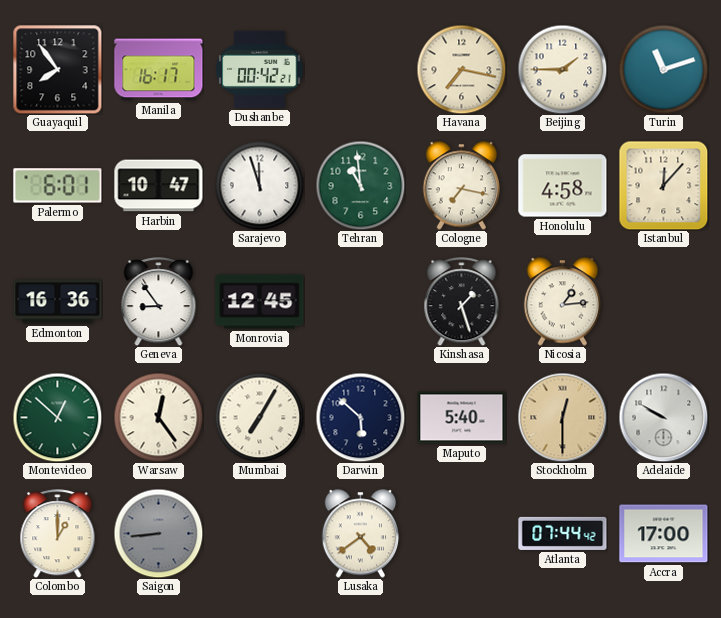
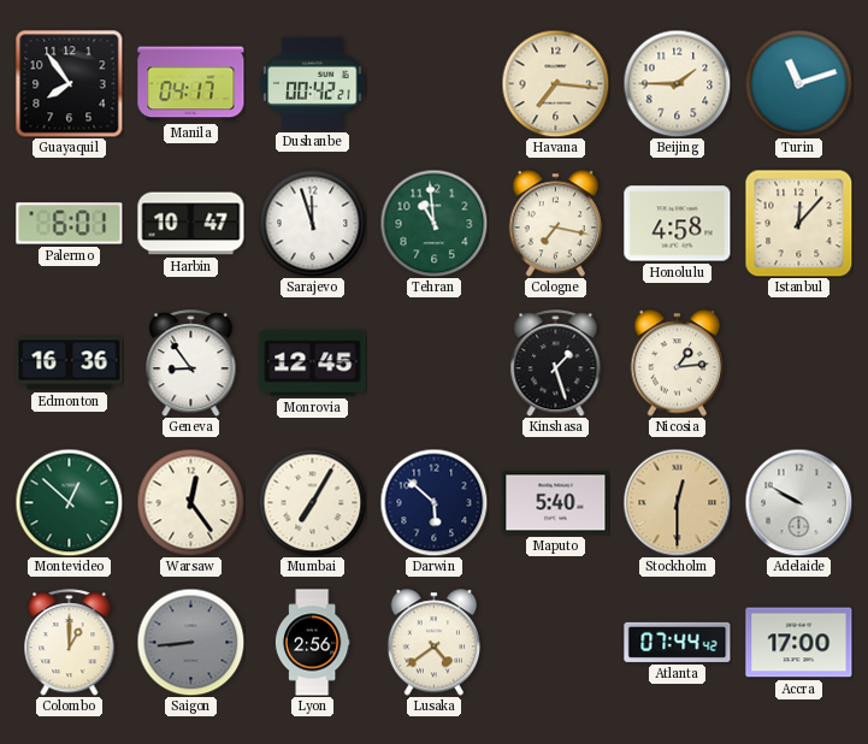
Manila: 16:17 -> 04:17 (191, 84)
Havana: 7:17 -> 7:16 (555, 83)
Lyon: none -> 2:56 (312, 643)
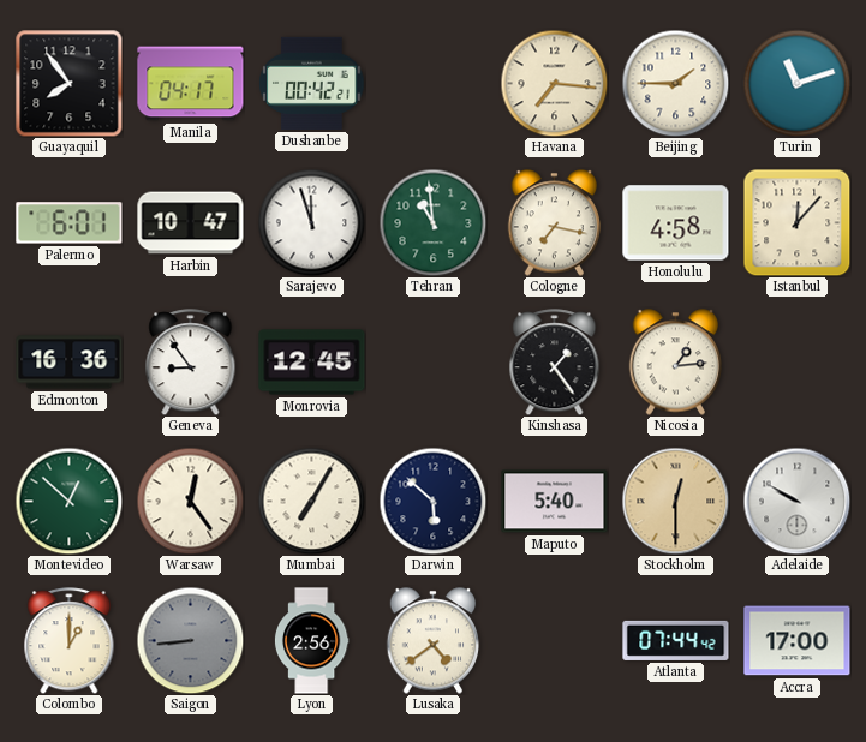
Kinshasa: 1:27 -> 1:24 (555, 363)
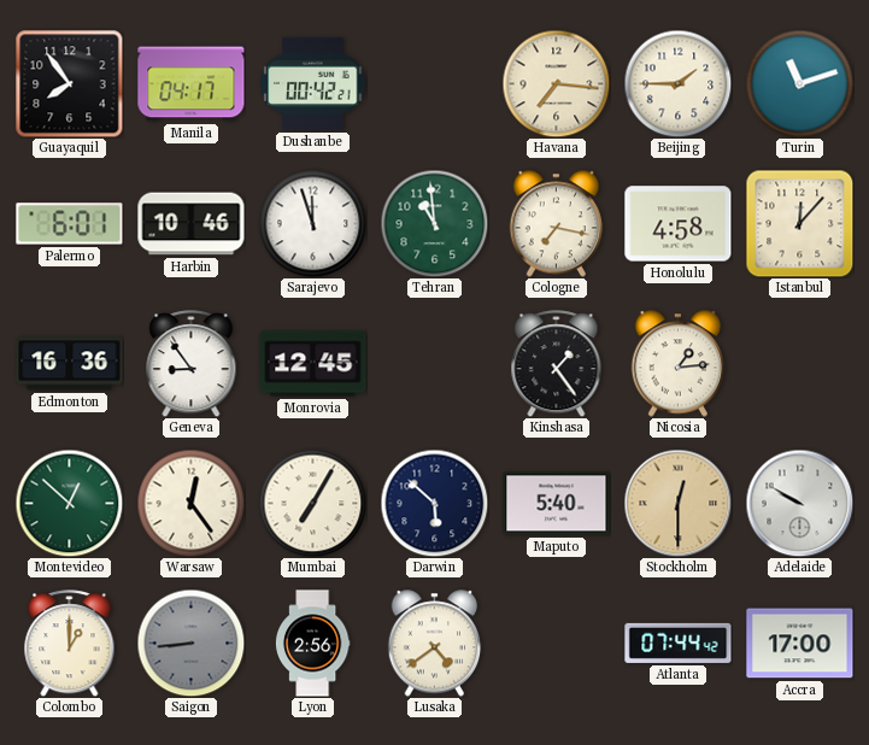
Harbin: 10:47 -> 10:46 (192, 224)
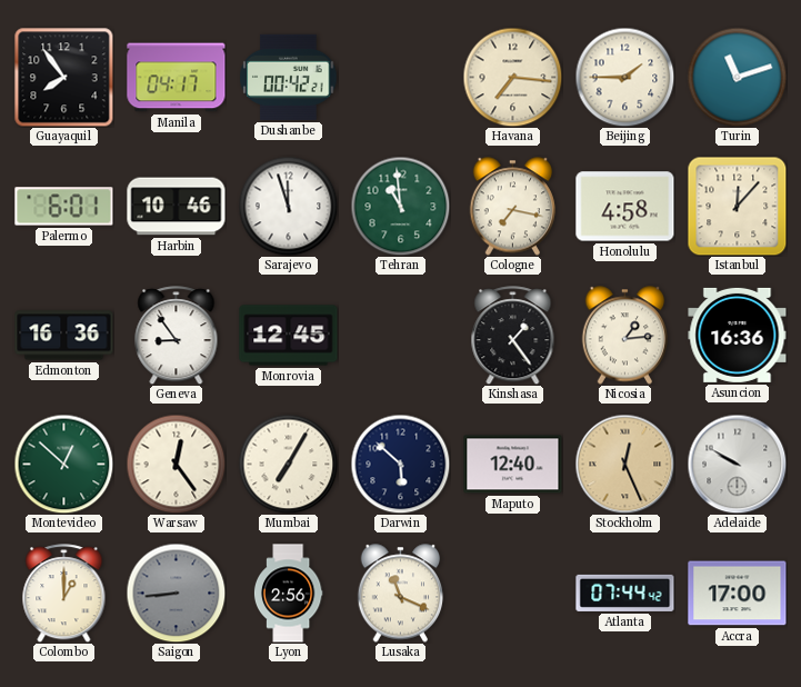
Asuncion: none -> 16:36 (738, 335)
Maputo: 5:40 -> 12:40 (513, 465)
Stockholm: 12:30 -> 12:26 (624, 464)
Lusaka: 4:39 -> 11:19 (401, 594)
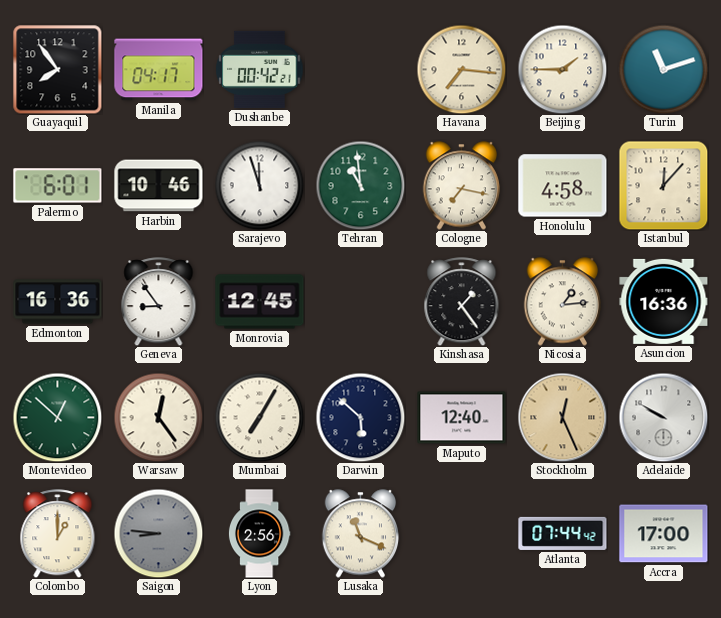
Saigon: 8:44 -> 8:46 (158, 533)
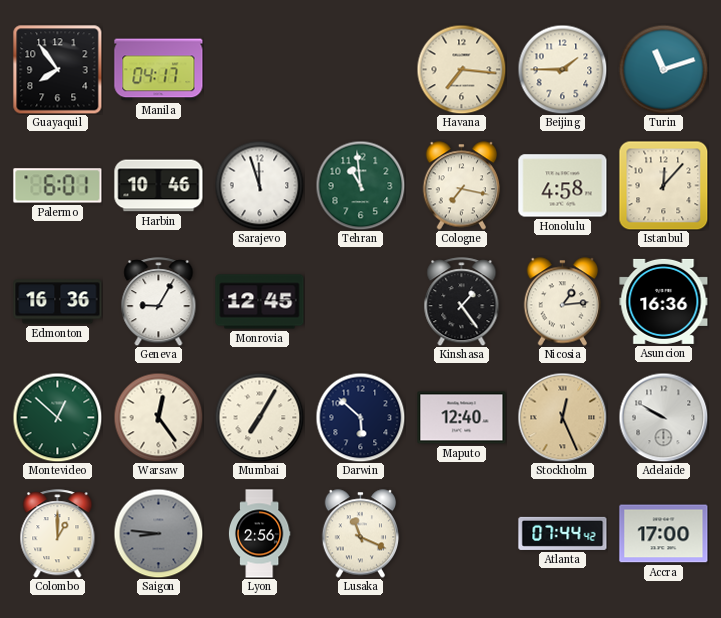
Dushanbe: 00:42 -> none (260, 69)
Geneva: 8:54 -> 9:05 (159, 302)
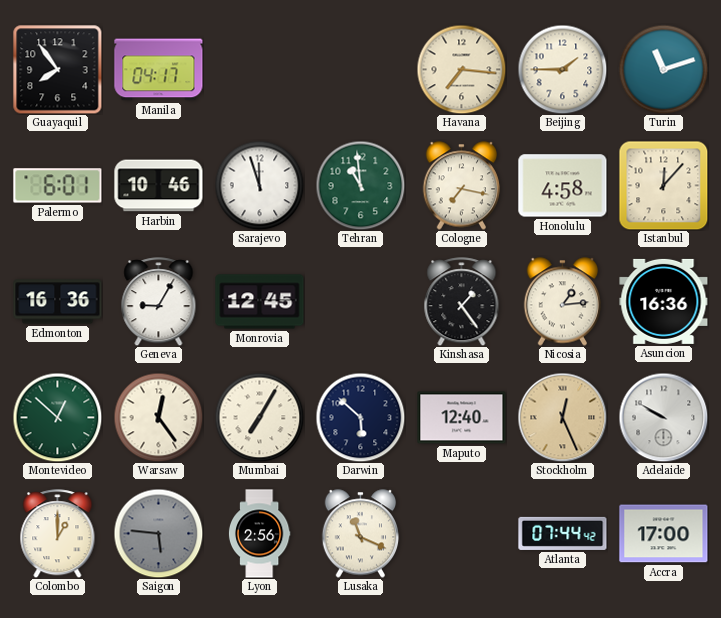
Saigon: 8:46 -> 5:46 (158, 533)
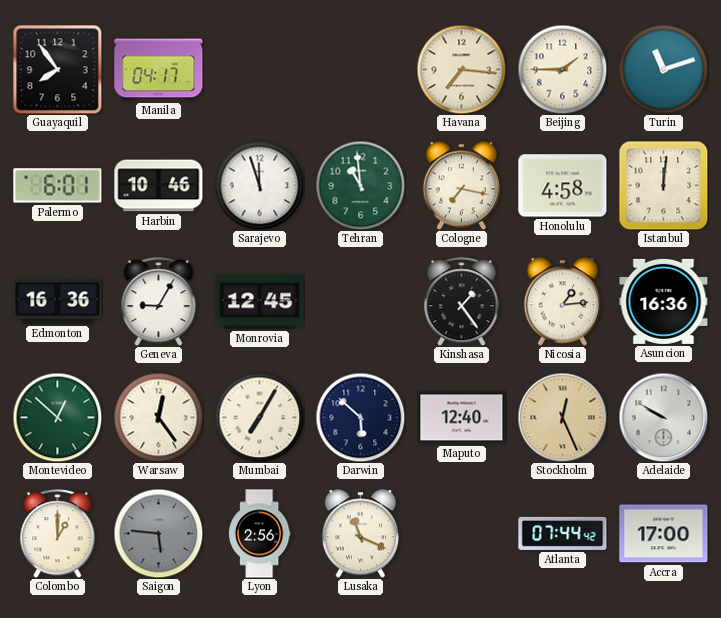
Istanbul: 12:07 -> 12:01 (663, 185)
